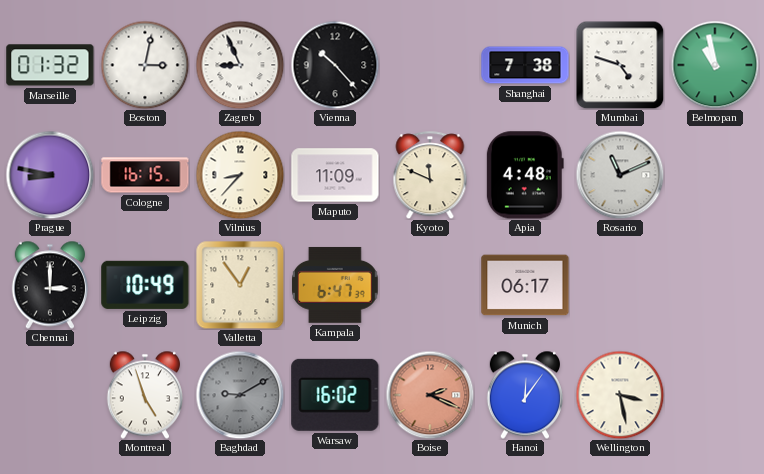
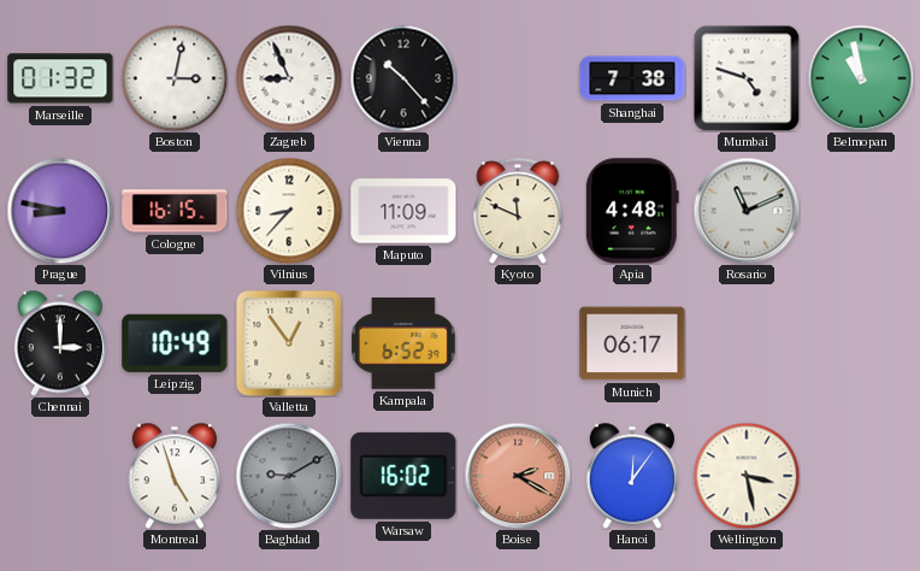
Kampala: 6:47 -> 6:52 (405, 343)
Boise: 2:19 -> 2:20 (518, 476)
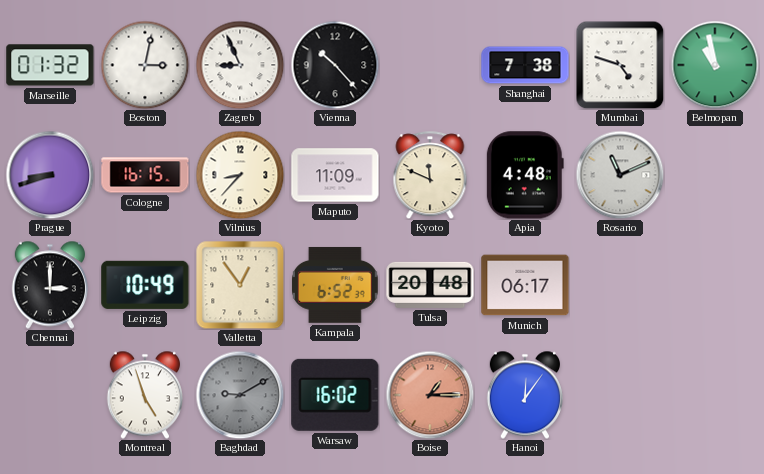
Prague: 8:47 -> 8:42 (50, 175)
Tulsa: none -> 20:48 (430, 285)
Boise: 2:20 -> 1:15 (430, 395)
Wellington: 3:28 -> none (747, 476)
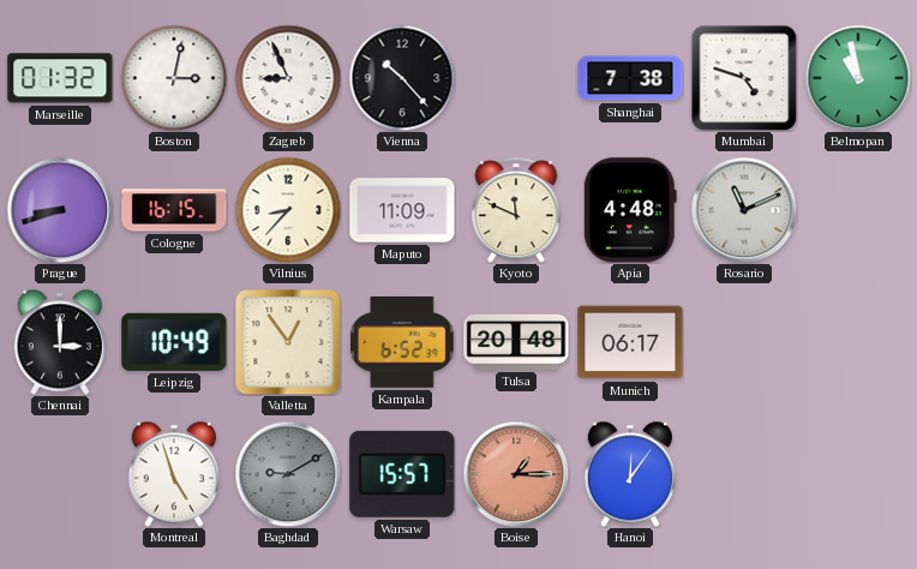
Warsaw: 16:02 -> 15:57 (402, 474)
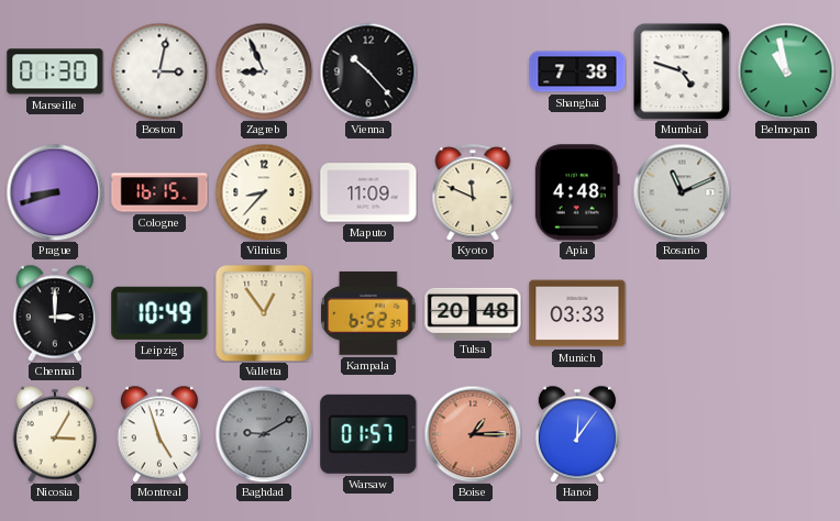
Marseille: 01:32 -> 01:30 (55, 71)
Munich: 06:17 -> 03:33 (577, 313)
Nicosia: none -> 3:05 (55, 434)
Warsaw: 15:57 -> 01:57 (368, 434)
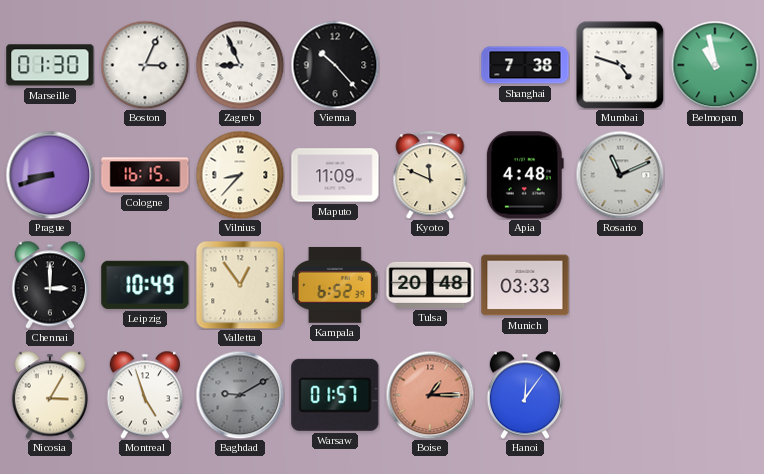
Boston: 3:02 -> 3:04 (145, 65)
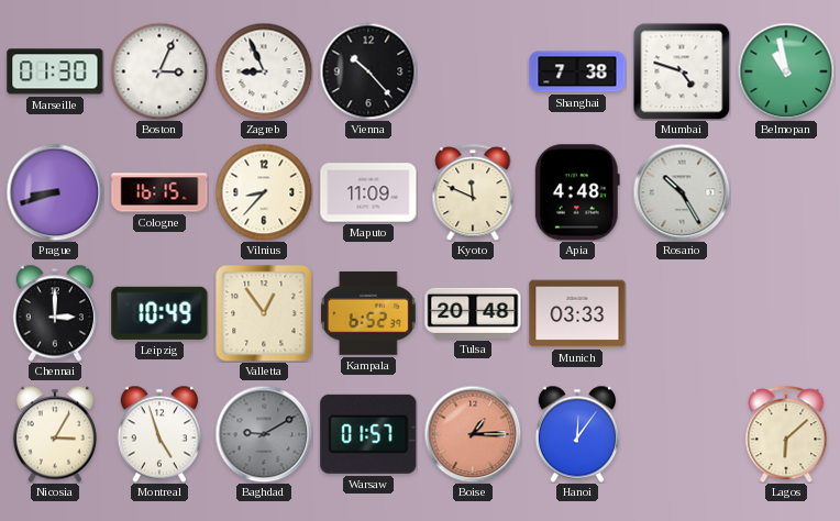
Rosario: 11:11 -> 10:25 (682, 192)
Lagos: none -> 6:08 (786, 434)
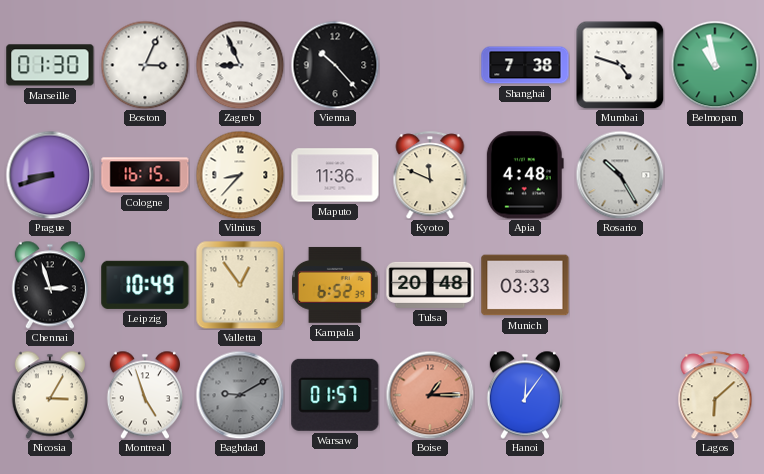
Maputo: 11:09 -> 11:36 (335, 175)
Chennai: 3:00 -> 2:57 (50, 285)
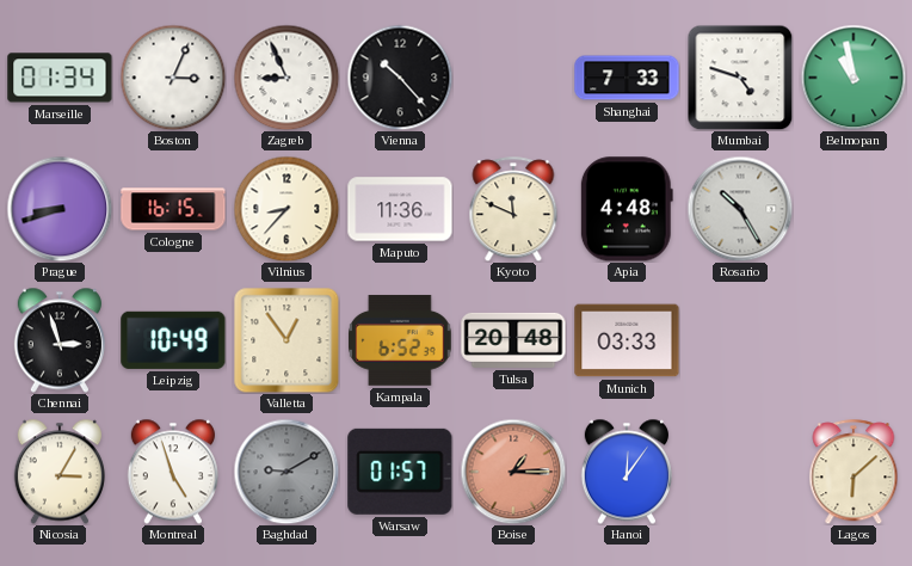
Marseille: 01:30 -> 01:34 (60, 78)
Shanghai: 7:38 -> 7:33 (627, 78)
